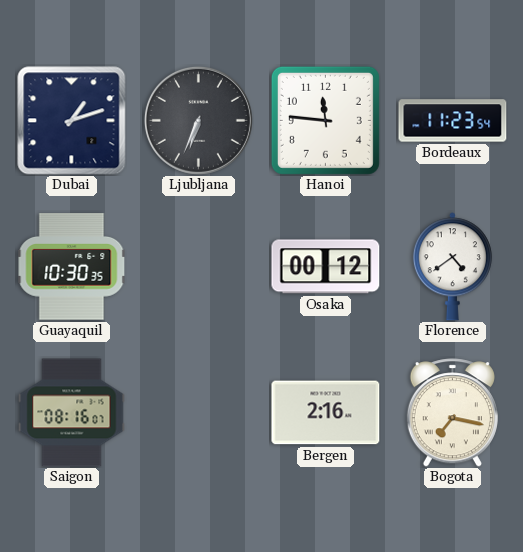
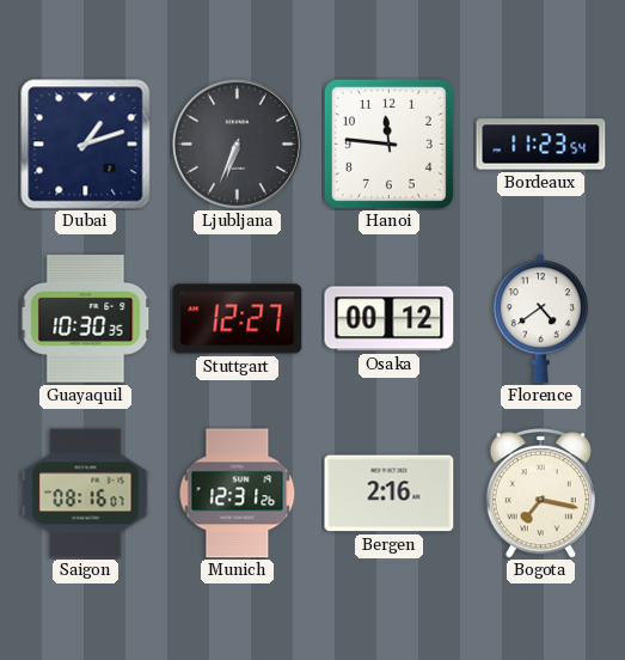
Stuttgart: none -> 12:27 (238, 319)
Munich: none -> 12:31 (238, 494)
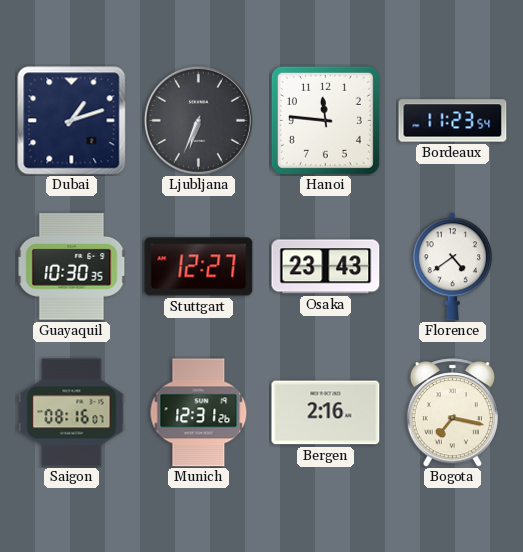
Osaka: 00:12 -> 23:43 (326, 267)
